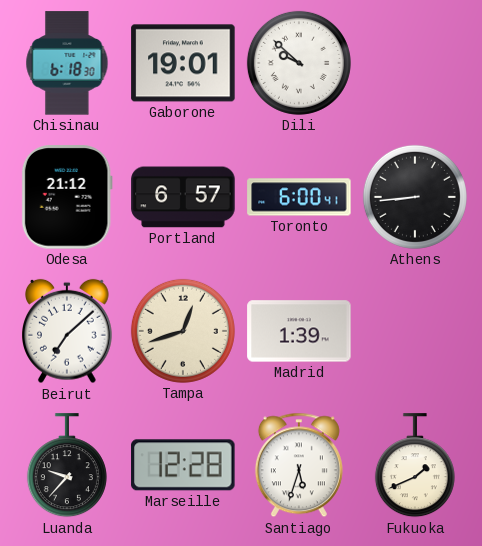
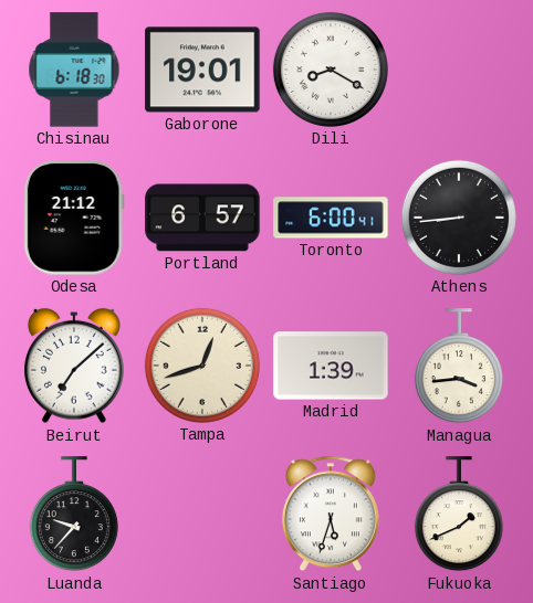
Dili: 9:52 -> 8:20 (331, 70)
Managua: none -> 3:44 (459, 367)
Marseille: 12:28 -> none (183, 465)
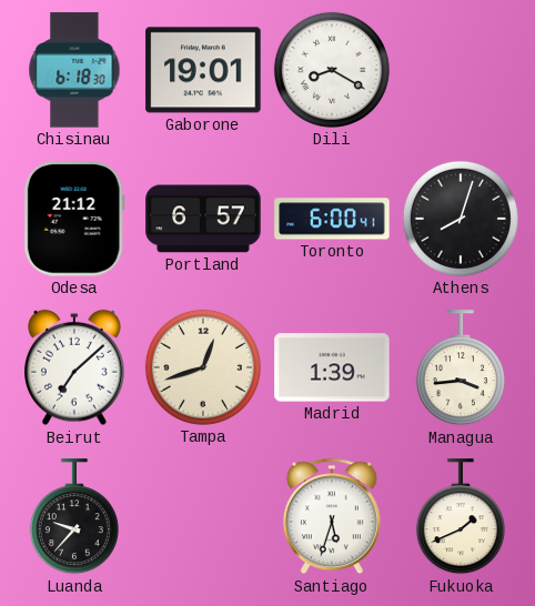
Athens: 8:44 -> 8:03 (461, 219)
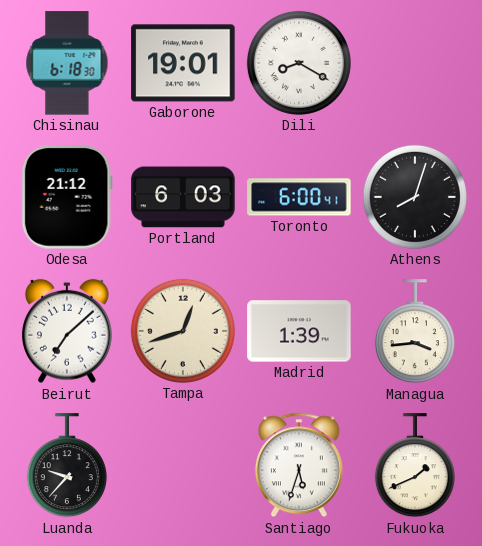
Portland: 6:57 -> 6:03 (183, 197)
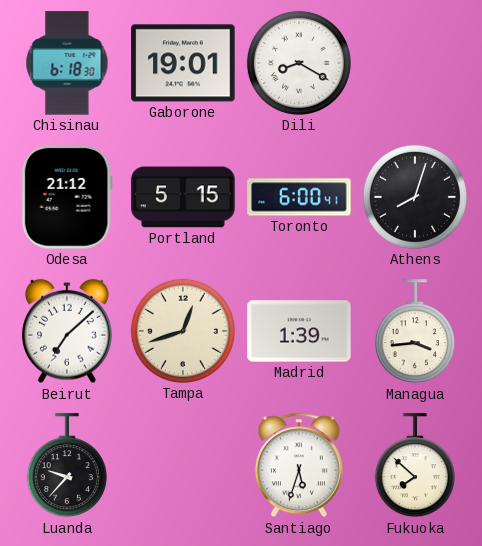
Portland: 6:03 -> 5:15 (183, 197)
Fukuoka: 1:41 -> 7:52 (415, 466)
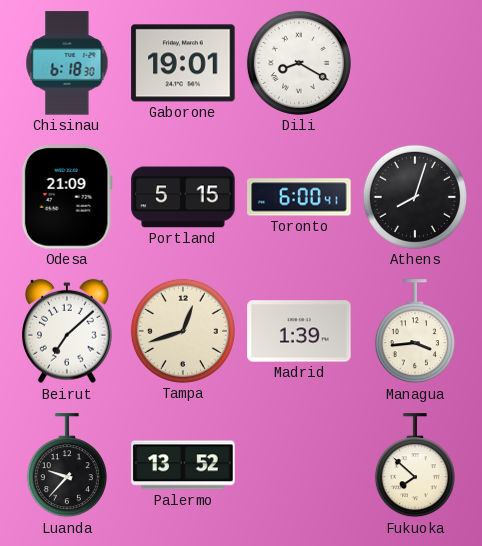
Odesa: 21:12 -> 21:09 (67, 197)
Palermo: none -> 13:52 (183, 465)
Santiago: 5:33 -> none (299, 465)
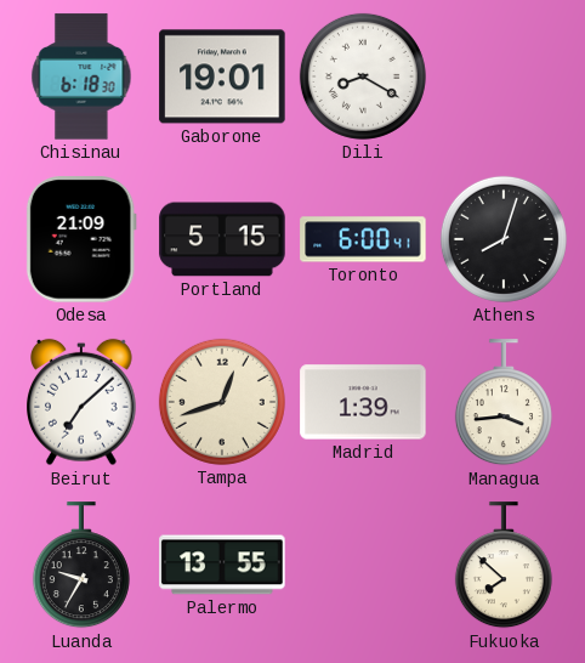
Luanda: 9:37 -> 9:35 (81, 566)
Palermo: 13:52 -> 13:55 (222, 565)
